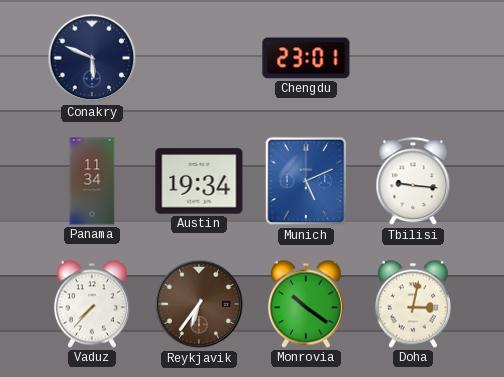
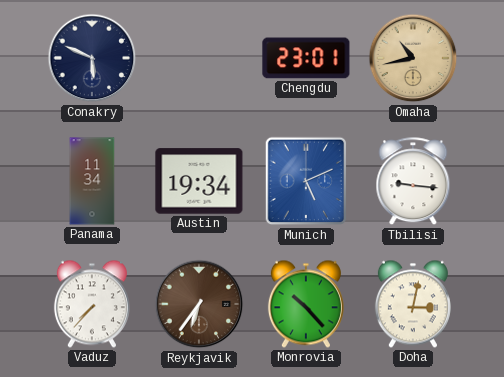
Omaha: none -> 10:43 (413, 58)
Monrovia: 10:21 -> 10:23 (306, 304)
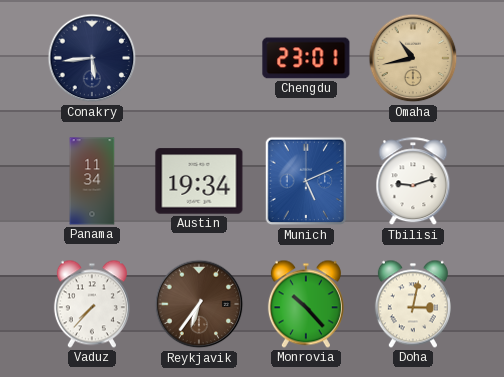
Conakry: 5:49 -> 5:44 (92, 58)
Tbilisi: 9:16 -> 9:12 (413, 182)
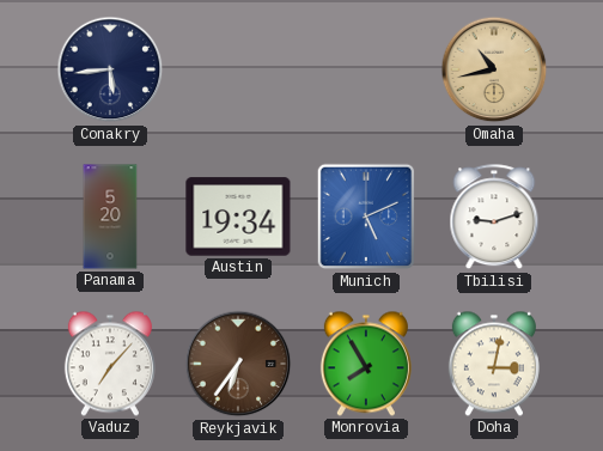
Chengdu: 23:01 -> none (306, 58)
Panama: 11:34 -> 5:20 (110, 217)
Vaduz: 7:37 -> 7:07 (110, 364)
Monrovia: 10:23 -> 7:55 (366, 364)
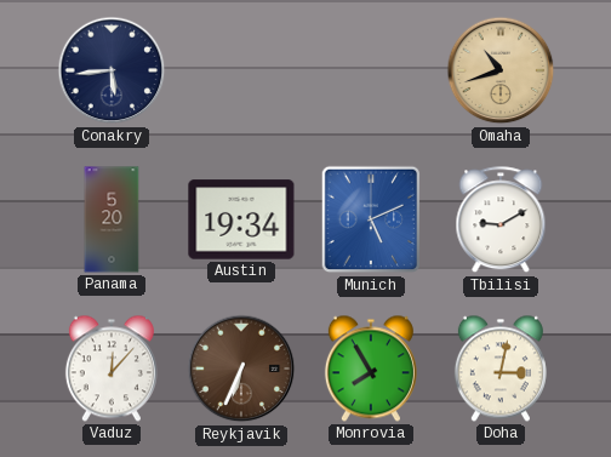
Omaha: 10:43 -> 10:42 (501, 70)
Tbilisi: 9:12 -> 9:10 (501, 221)
Vaduz: 7:07 -> 12:07 (112, 369)
Reykjavik: 6:36 -> 6:34 (241, 369)
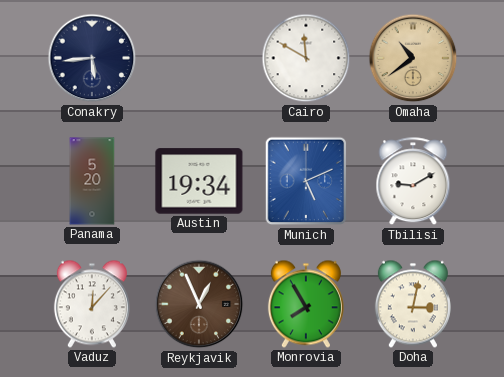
Cairo: none -> 11:50 (306, 58)
Omaha: 10:42 -> 10:39 (413, 58)
Reykjavik: 6:34 -> 12:56 (199, 304)
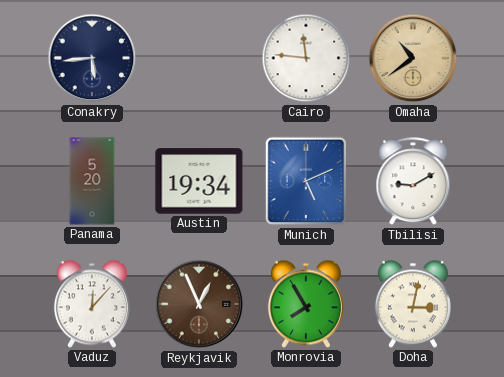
Cairo: 11:50 -> 11:46 (306, 58)
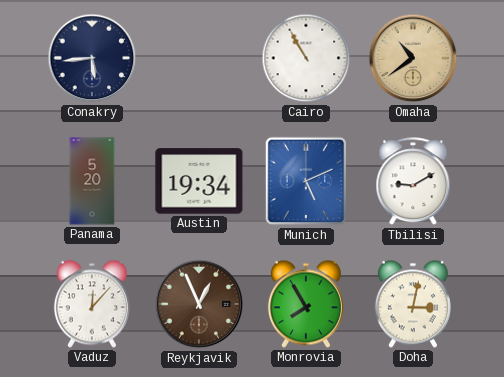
Cairo: 11:46 -> 10:55 (306, 58)
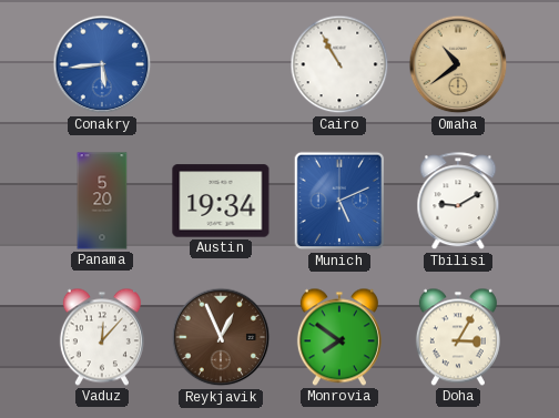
Conakry dial: navy -> blue (102, 64)
Monrovia: 7:55 -> 7:51 (339, 337)
Doha: 3:02 -> 3:05 (458, 337)
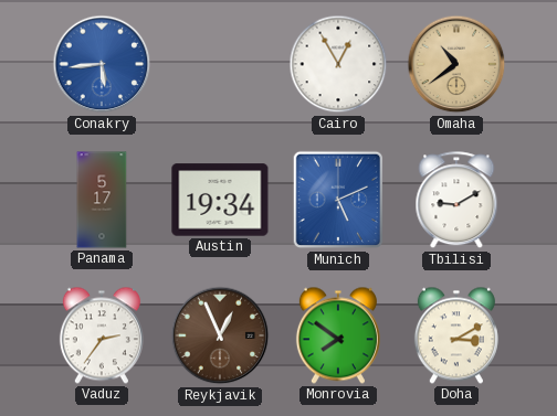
Cairo: 10:55 -> 12:55 (338, 64)
Panama: 5:20 -> 5:17 (102, 200)
Vaduz: 12:07 -> 2:36 (102, 335)
Doha: 3:05 -> 3:10 (456, 335)
